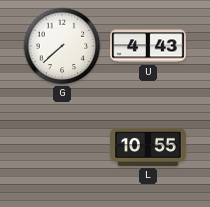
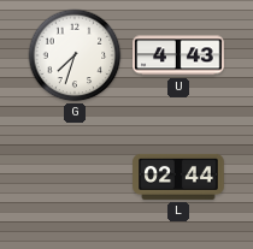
G: 7:38 -> 7:33 (75, 55)
L: 10:55 -> 02:44 (178, 177)
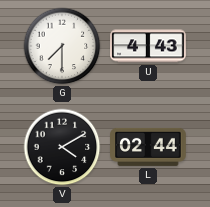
G: 7:33 -> 7:30 (62, 46)
V: none -> 4:10 (62, 147)
